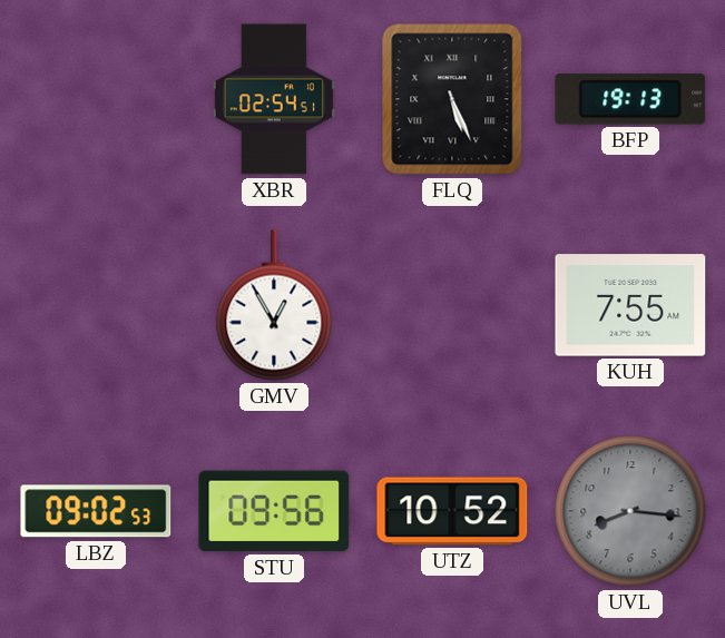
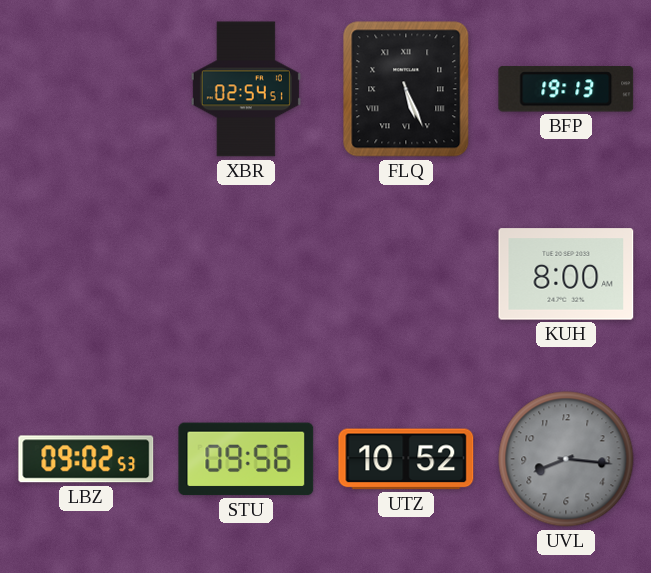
GMV: 12:55 -> none (274, 305)
KUH: 7:55 -> 8:00 (566, 274)
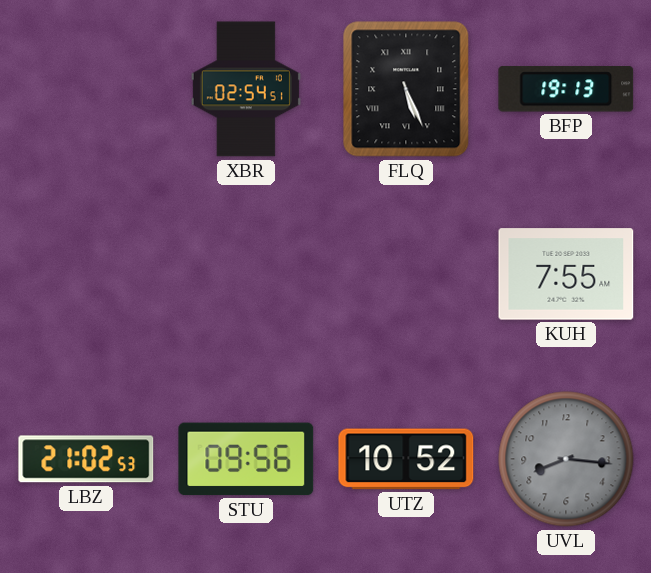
KUH: 8:00 -> 7:55 (566, 274)
LBZ: 09:02 -> 21:02 (86, 459)
